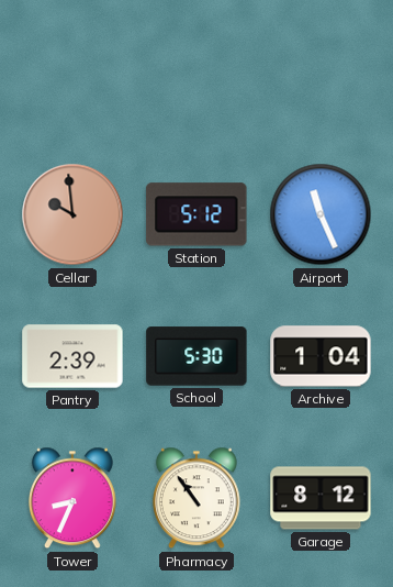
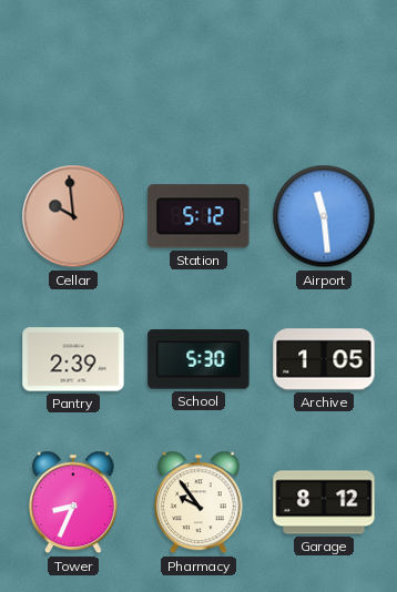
Airport: 11:26 -> 11:29 (324, 216)
Archive: 1:04 -> 1:05 (324, 359)
Pharmacy: 10:54 -> 9:54 (198, 502)
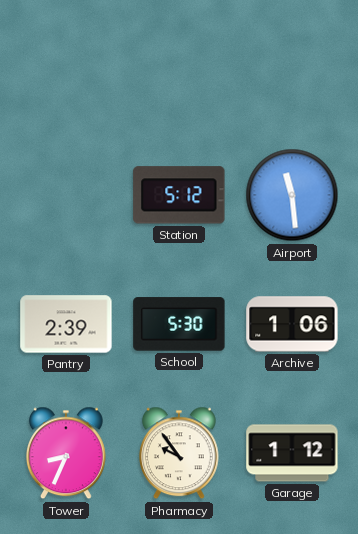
Cellar: 9:59 -> none (73, 216)
Archive: 1:05 -> 1:06 (292, 324)
Garage: 8:12 -> 1:12 (292, 453)
